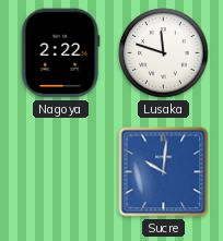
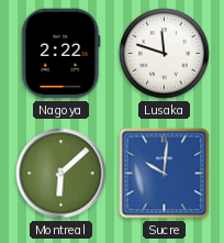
Montreal: none -> 6:08 (61, 174)
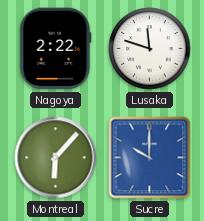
Montreal: 6:08 -> 6:07 (56, 158)
Sucre: 10:01 -> 10:00 (150, 158)
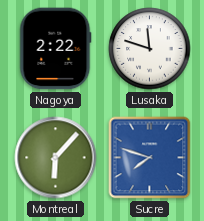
Sucre: 10:00 -> 7:48 (150, 158)
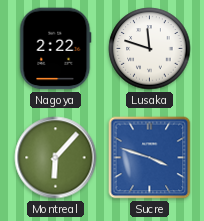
Sucre: 7:48 -> 3:48 (150, 158)
